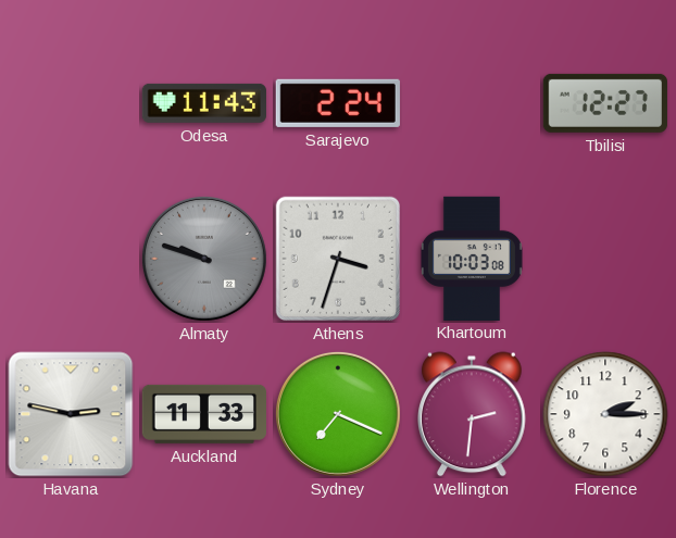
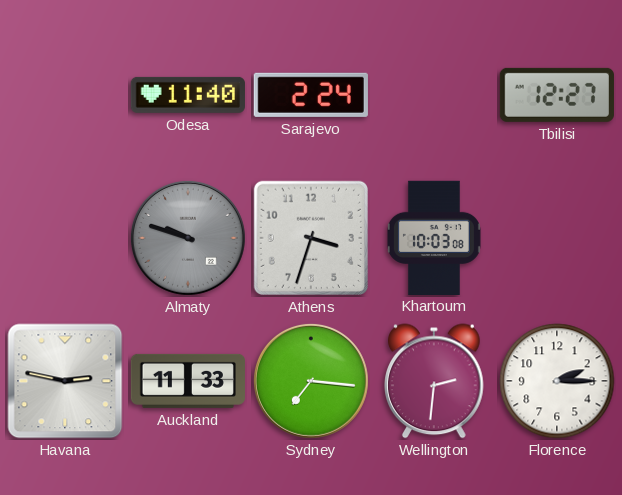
Odesa: 11:43 -> 11:40 (187, 95)
Sydney: 7:19 -> 7:16 (311, 381)
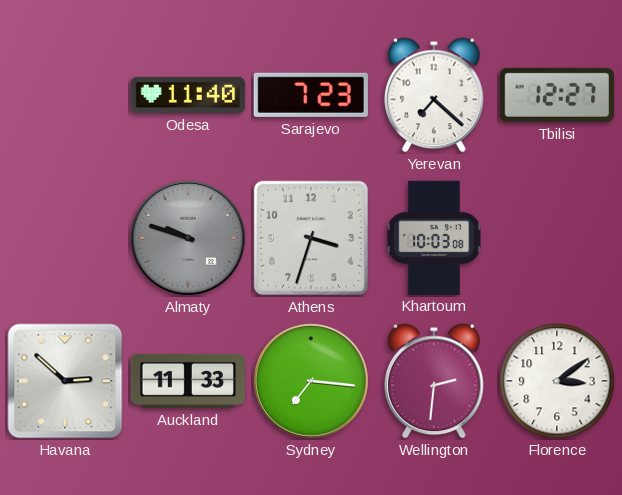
Sarajevo: 2:24 -> 7:23 (311, 95)
Yerevan: none -> 7:22 (435, 95)
Havana: 2:47 -> 2:52 (65, 381)
Florence: 2:15 -> 3:09 (557, 381)
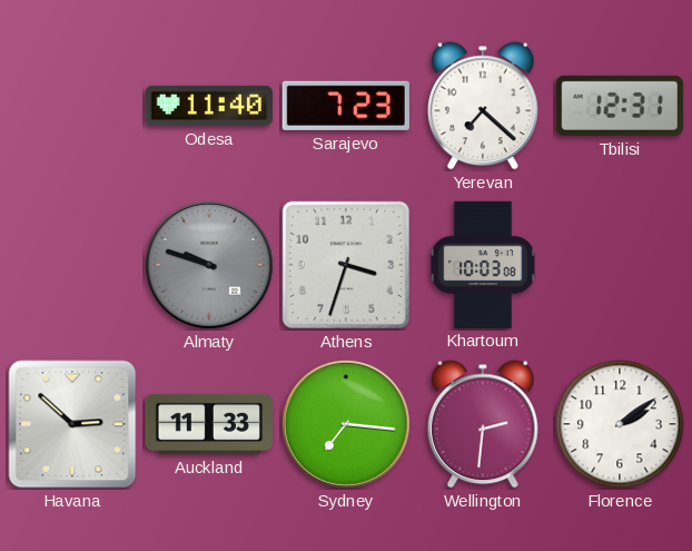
Tbilisi: 12:27 -> 12:31 (620, 106)
Florence: 3:09 -> 2:09 (620, 424)
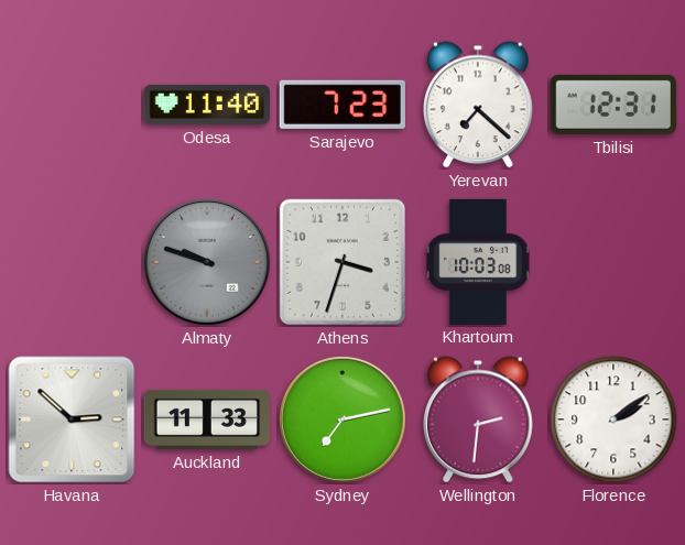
Sydney: 7:16 -> 7:13 (342, 419)
